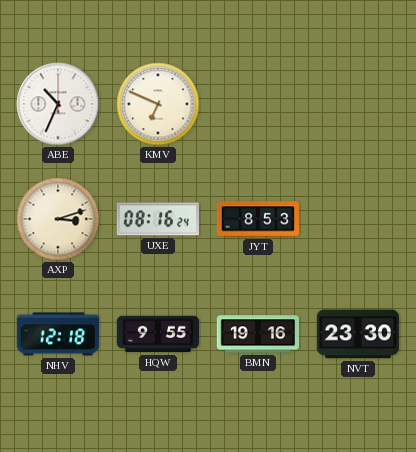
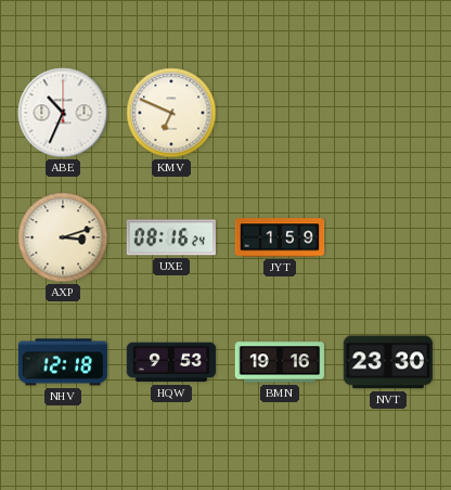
JYT: 8:53 -> 1:59 (280, 237)
HQW: 9:55 -> 9:53 (171, 362)
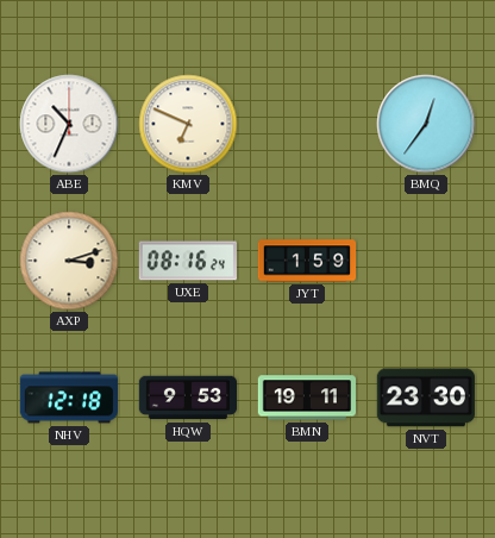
BMQ: none -> 12:36 (426, 124)
BMN: 19:16 -> 19:11 (306, 398)
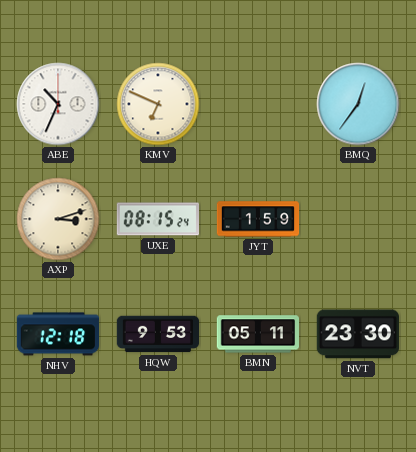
UXE: 08:16 -> 08:15 (157, 219)
BMN: 19:11 -> 05:11 (257, 334)
